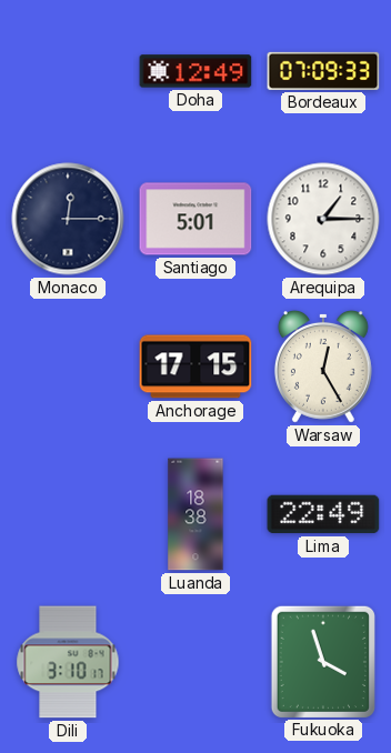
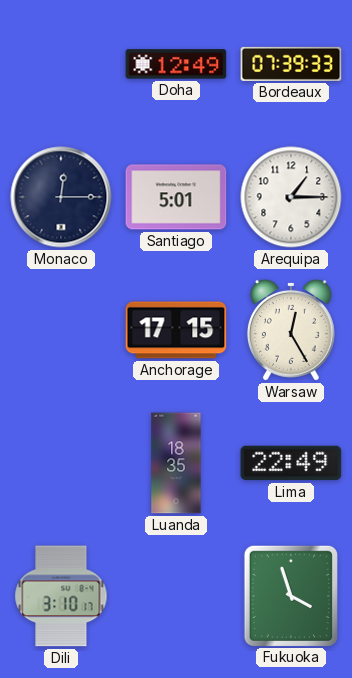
Bordeaux: 07:09 -> 07:39 (291, 64)
Luanda: 18:38 -> 18:35 (176, 463)
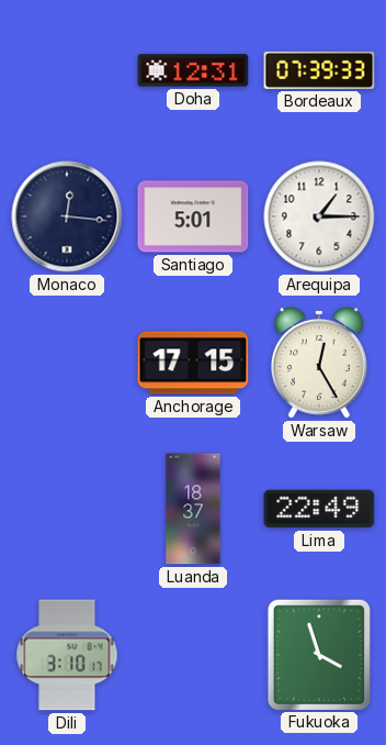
Doha: 12:49 -> 12:31 (193, 70)
Monaco: 12:15 -> 12:16 (67, 216)
Luanda: 18:35 -> 18:37 (193, 509)
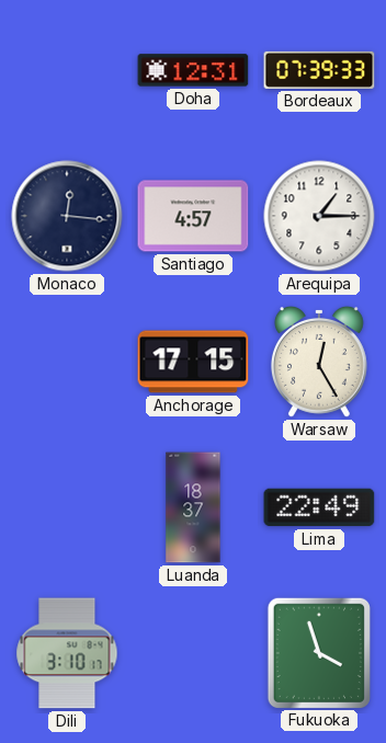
Santiago: 5:01 -> 4:57 (193, 216)
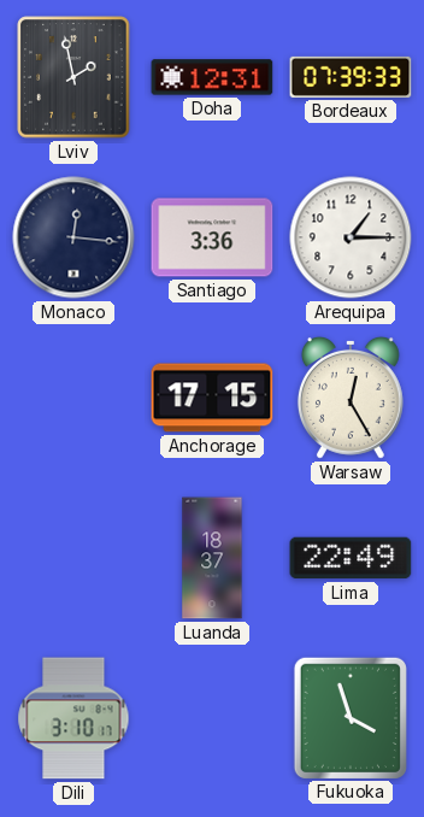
Lviv: none -> 1:58 (73, 77)
Santiago: 4:57 -> 3:36 (212, 237)
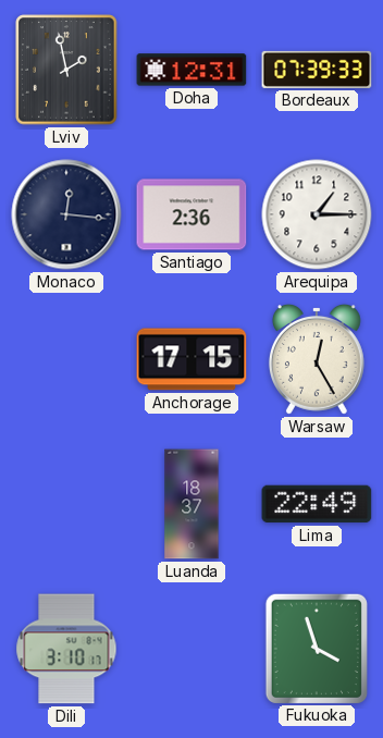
Santiago: 3:36 -> 2:36 (191, 214)
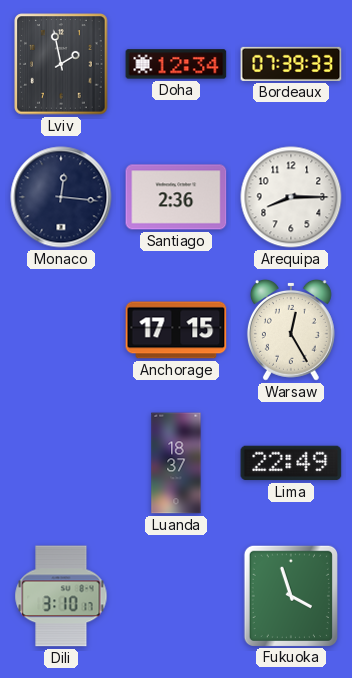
Doha: 12:31 -> 12:34 (176, 64)
Arequipa: 1:15 -> 8:15 (291, 197)
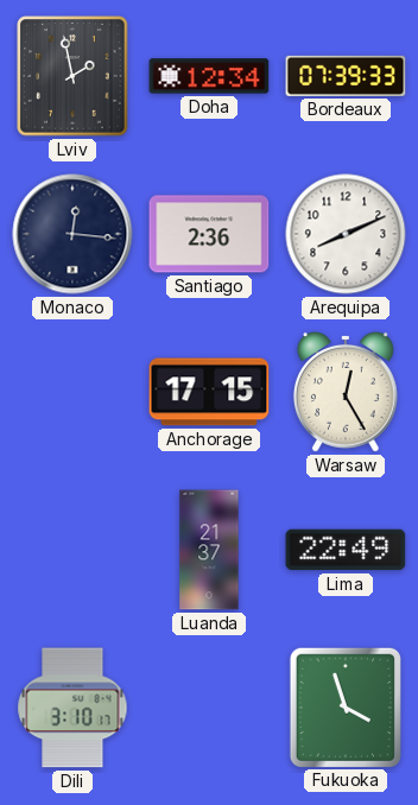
Arequipa: 8:15 -> 8:11 (346, 234)
Luanda: 18:37 -> 21:37 (209, 550)
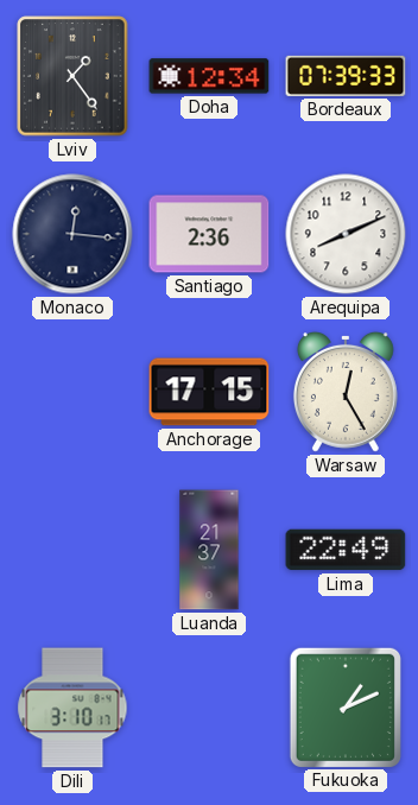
Lviv: 1:58 -> 1:24 (72, 76)
Fukuoka: 3:57 -> 1:11 (346, 706)
